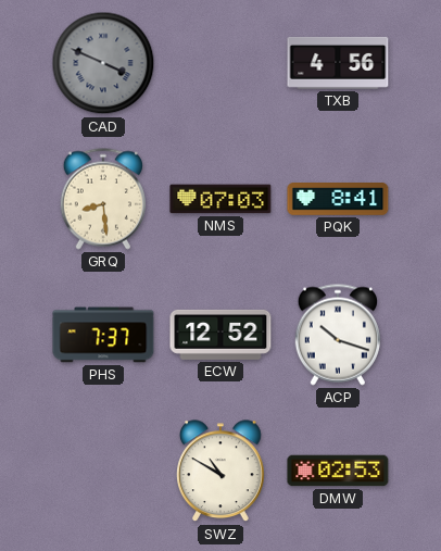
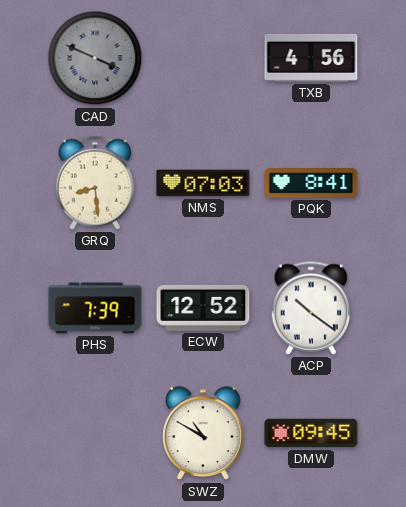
PHS: 7:37 -> 7:39 (95, 308)
ACP: 10:18 -> 10:21 (311, 308)
DMW: 02:53 -> 09:45 (311, 433)
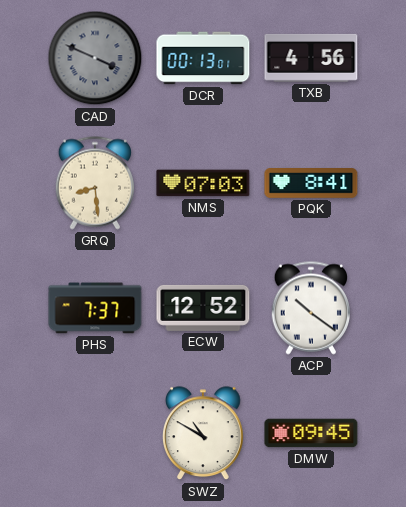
DCR: none -> 00:13 (203, 58)
PHS: 7:39 -> 7:37 (95, 308)
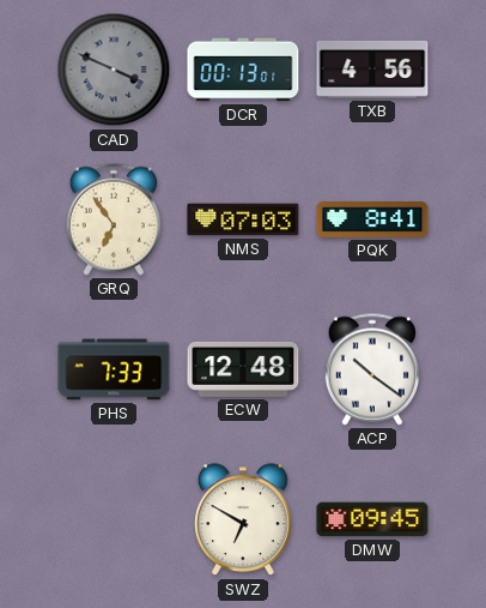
GRQ: 8:29 -> 6:54 (114, 219)
PHS: 7:37 -> 7:33 (114, 369)
ECW: 12:52 -> 12:48 (243, 369)
SWZ: 10:50 -> 6:50 (244, 520)
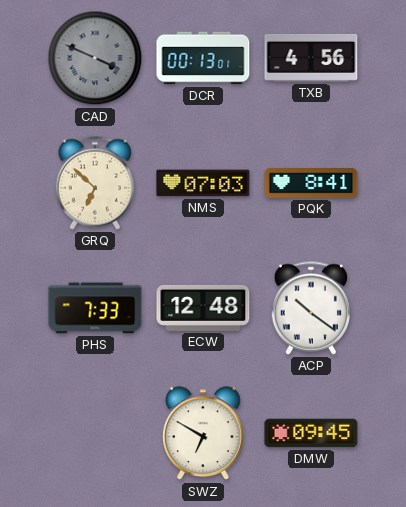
GRQ: 6:54 -> 6:52 (95, 183)
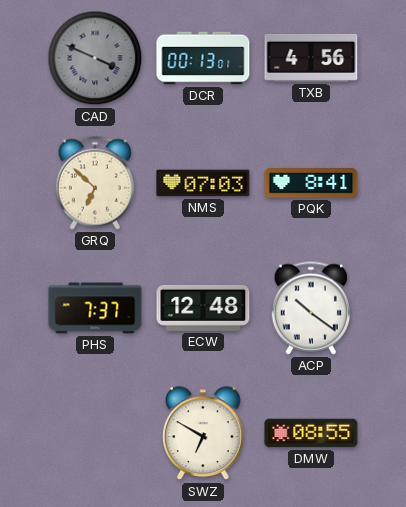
PHS: 7:33 -> 7:37 (95, 308)
DMW: 09:45 -> 08:55 (311, 433)
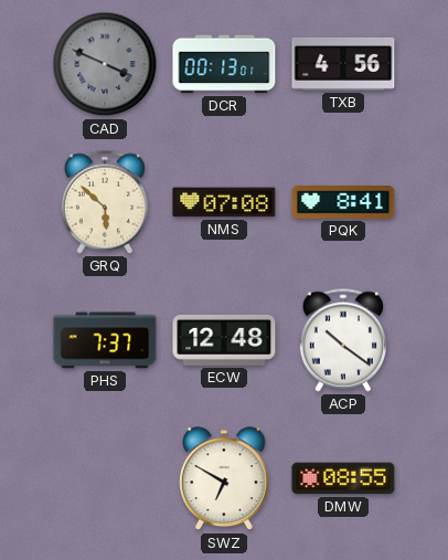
GRQ: 6:52 -> 5:52 (105, 202)
NMS: 07:03 -> 07:08 (224, 202)
